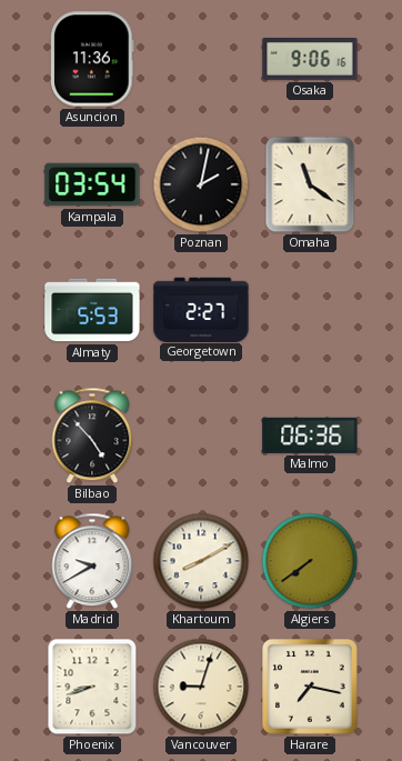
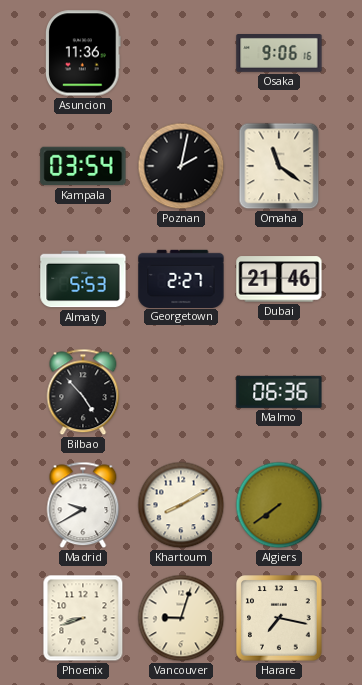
Dubai: none -> 21:46 (279, 279)
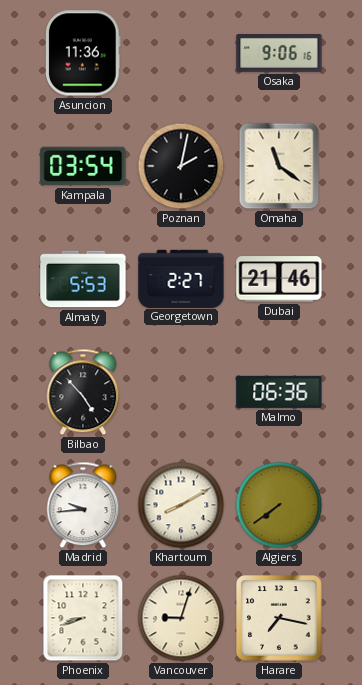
Madrid: 9:40 -> 9:44 (83, 505)
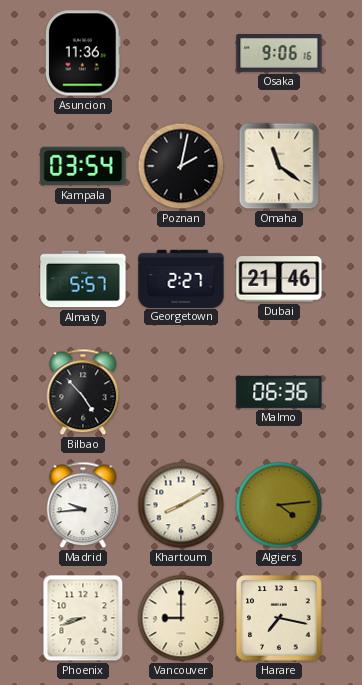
Almaty: 5:53 -> 5:57 (83, 279)
Algiers: 7:39 -> 4:14 (279, 505)
Vancouver: 9:03 -> 9:00 (181, 618)
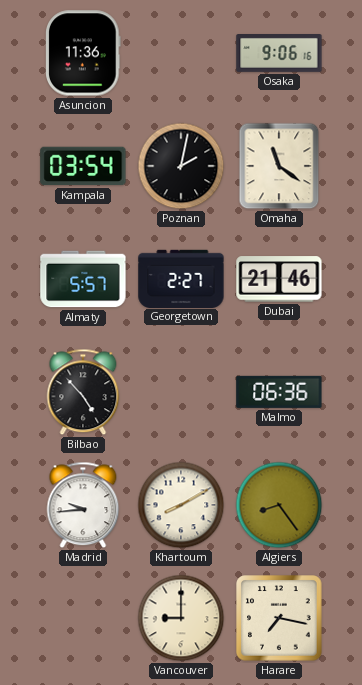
Algiers: 4:14 -> 8:24 (279, 505)
Phoenix: 8:42 -> none (83, 618)
